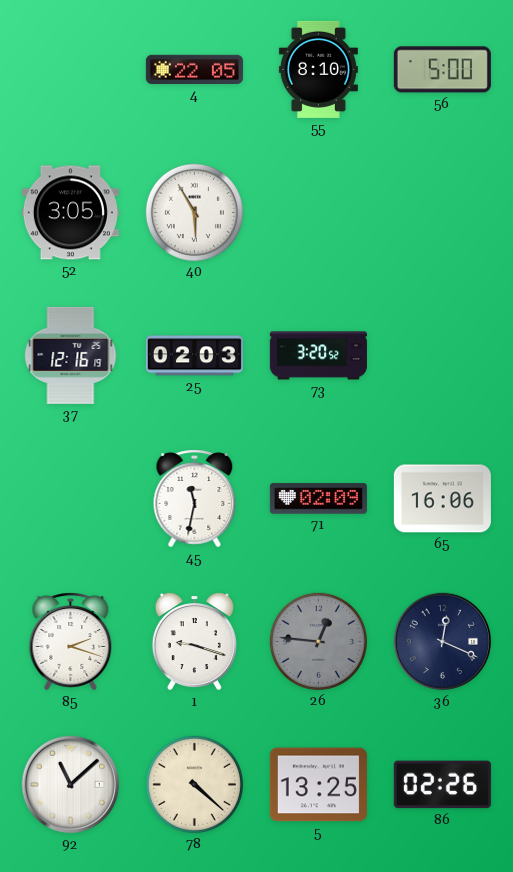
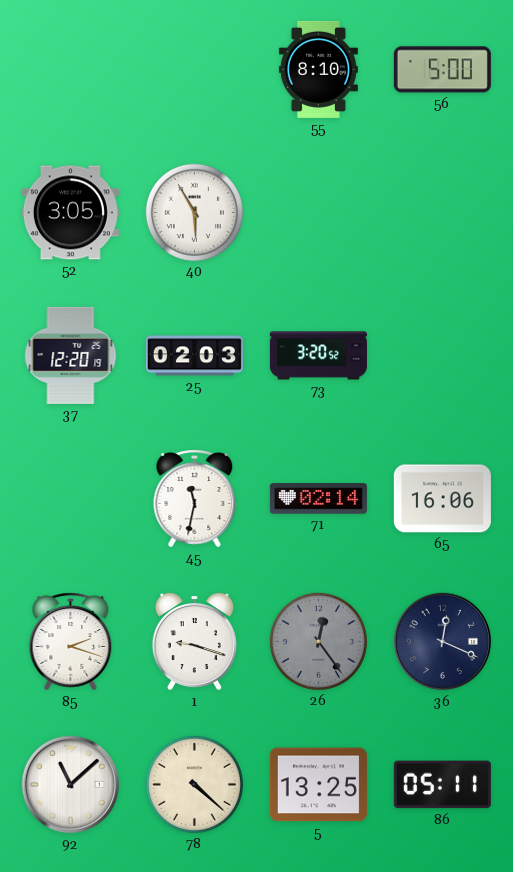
4: 22:05 -> none (194, 70)
37: 12:16 -> 12:20 (71, 355)
71: 02:09 -> 02:14 (318, 499)
26: 12:46 -> 12:24 (318, 641)
86: 02:26 -> 05:11 (442, 785)
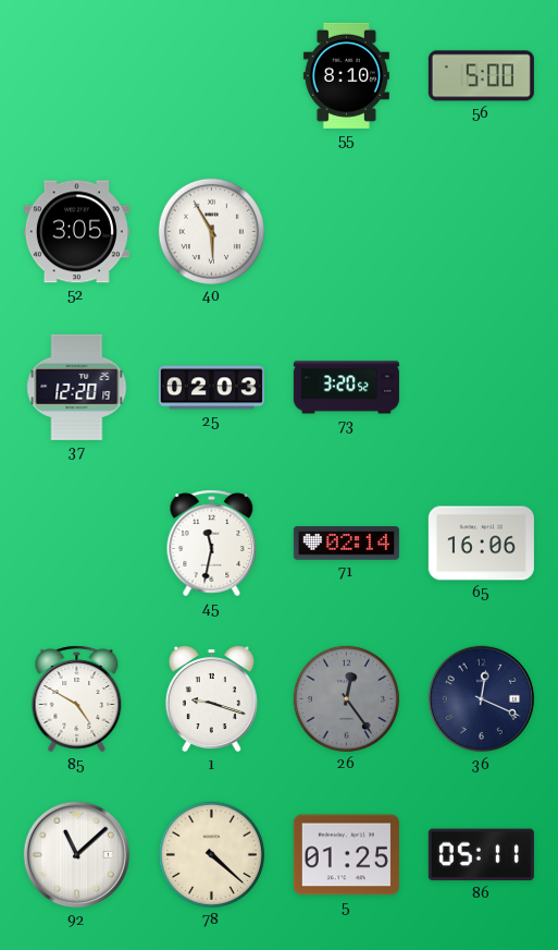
85: 2:18 -> 4:50 (77, 699)
5: 13:25 -> 01:25 (346, 855)
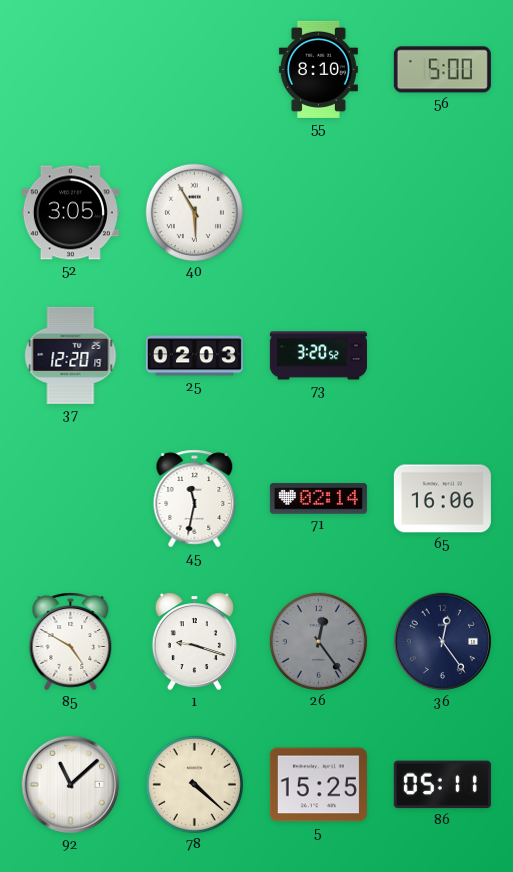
36: 12:19 -> 12:24 (443, 642)
5: 01:25 -> 15:25 (318, 785)
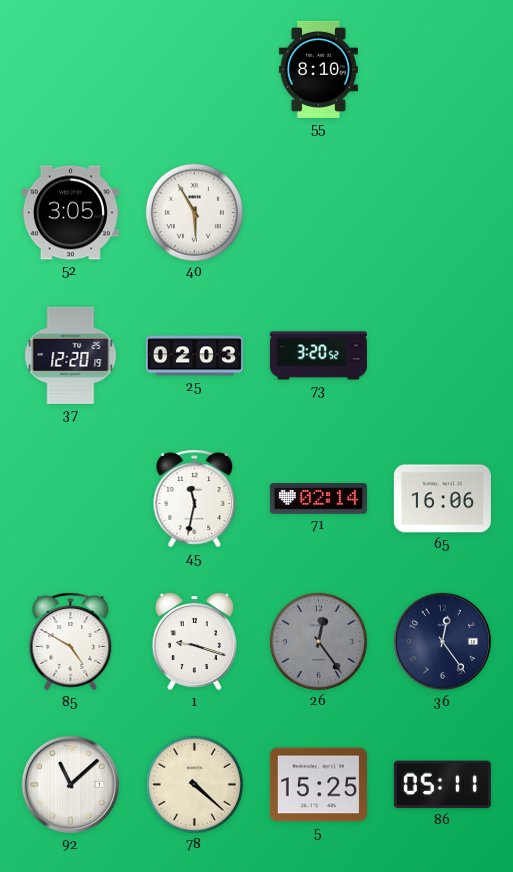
56: 5:00 -> none (442, 70)
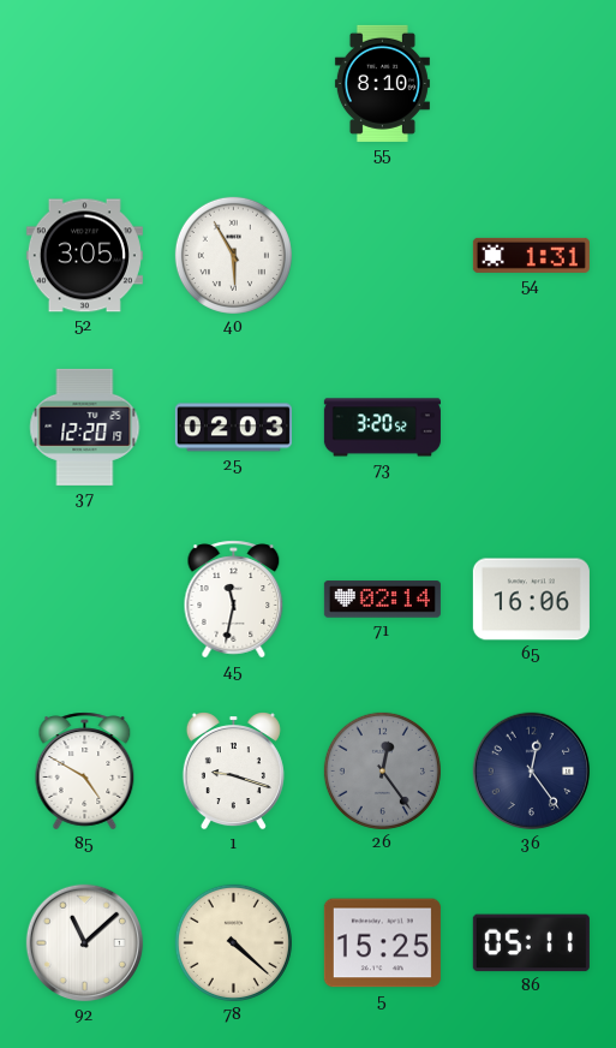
54: none -> 1:31 (531, 255)
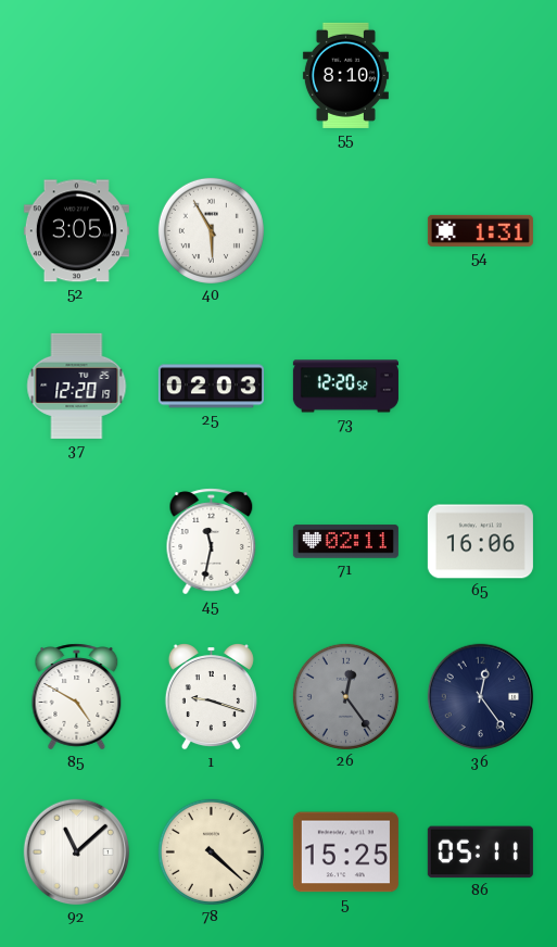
73: 3:20 -> 12:20 (345, 387)
71: 02:14 -> 02:11 (345, 542)
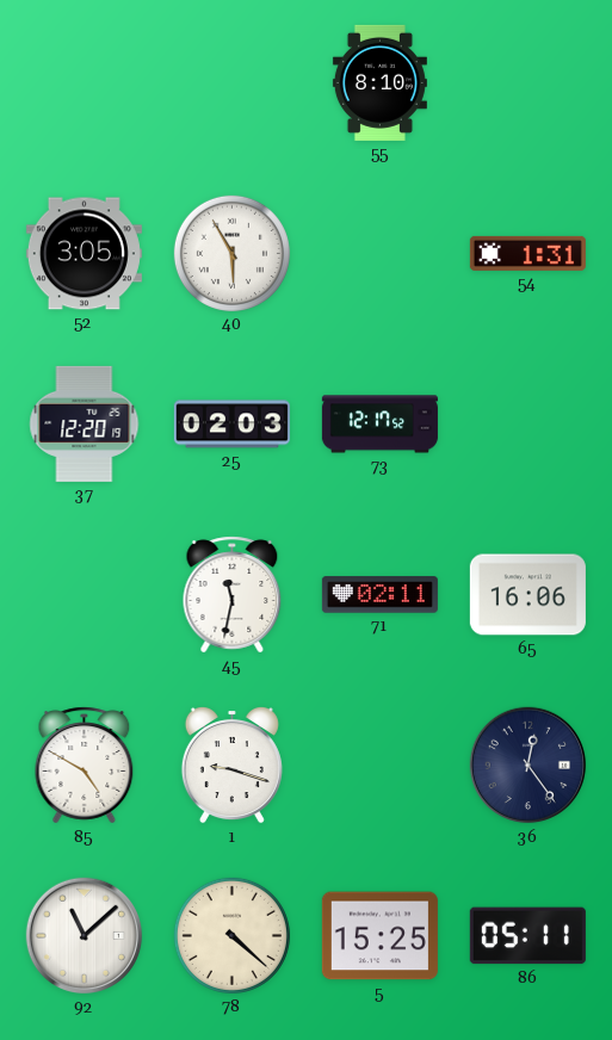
73: 12:20 -> 12:17 (379, 425)
26: 12:24 -> none (345, 696)
